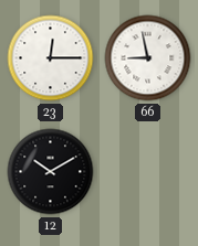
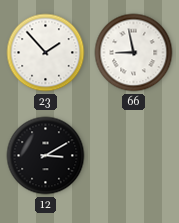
23: 12:15 -> 1:53 (46, 53)
12: 10:10 -> 3:10 (46, 156)
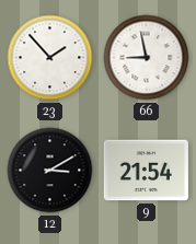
9: none -> 21:54 (146, 171)
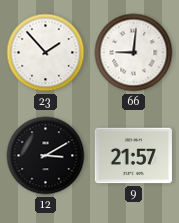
66: 8:58 -> 9:01 (134, 53)
9: 21:54 -> 21:57 (133, 156)
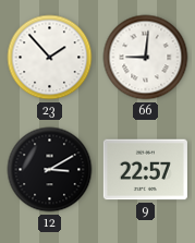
9: 21:57 -> 22:57 (145, 170)
